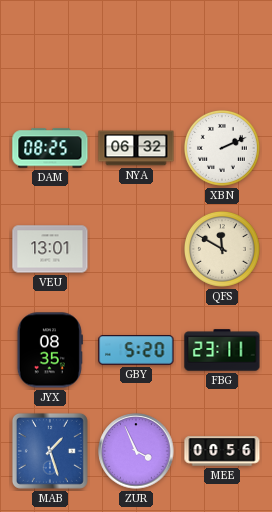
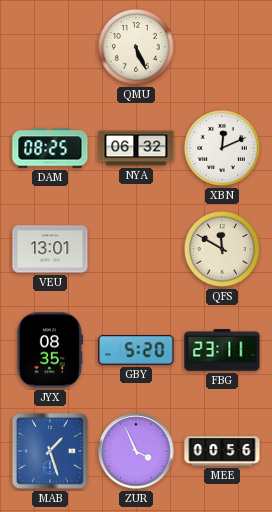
QMU: none -> 5:26 (136, 47)
XBN: 2:11 -> 12:11 (222, 148)
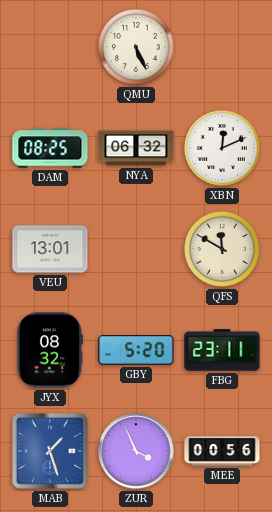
JYX: 08:35 -> 08:32 (50, 350)
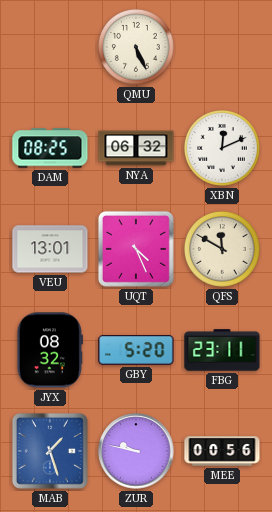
UQT: none -> 4:26 (136, 249)
ZUR: 3:56 -> 9:47 (136, 451)
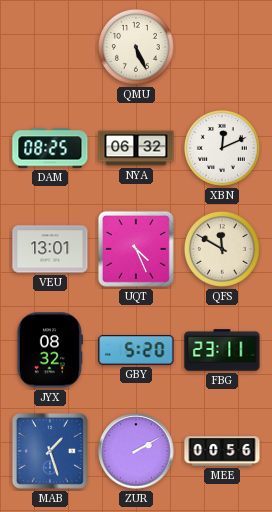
ZUR: 9:47 -> 2:10 (136, 451)
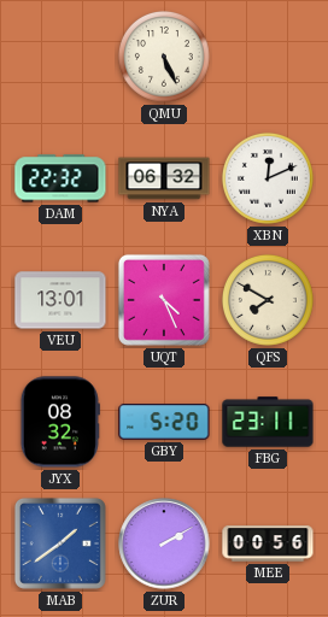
DAM: 08:25 -> 22:32 (60, 178)
QFS: 11:50 -> 7:50 (268, 300)
MAB: 1:27 -> 1:39 (60, 543)
